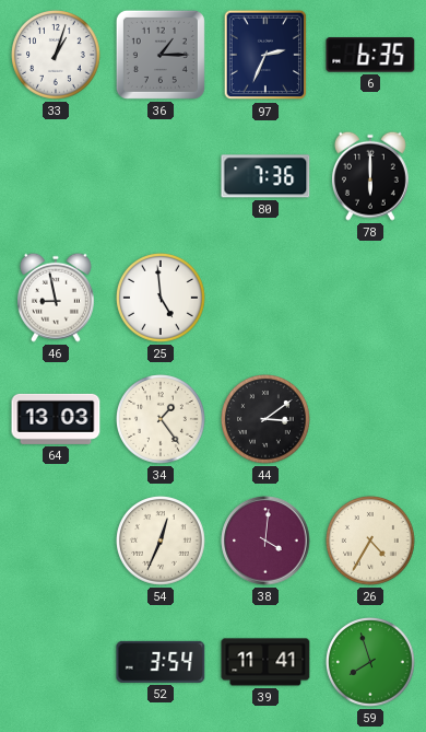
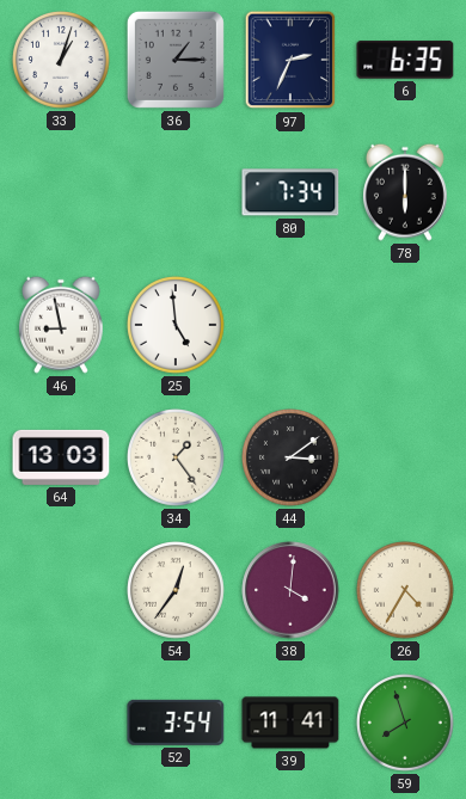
80: 7:36 -> 7:34 (290, 192)
54: 12:34 -> 12:36 (177, 591)
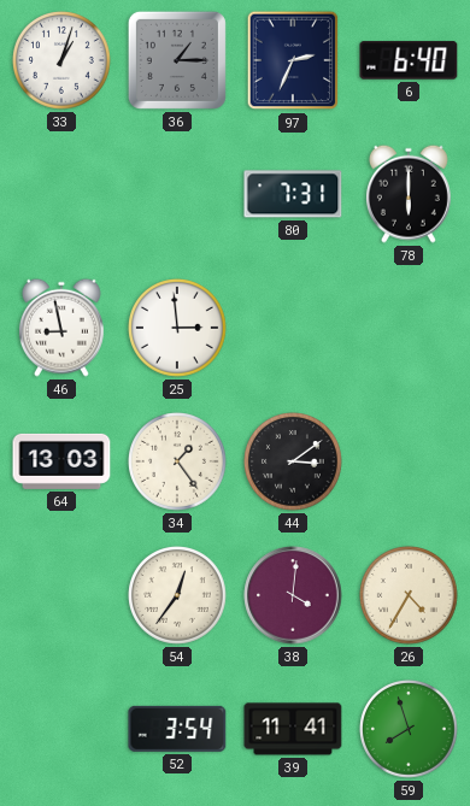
6: 6:35 -> 6:40 (409, 60)
80: 7:34 -> 7:31 (293, 194)
25: 4:59 -> 2:59 (178, 329)
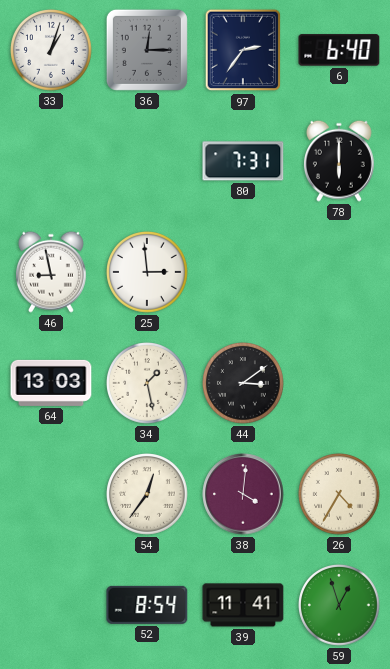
36: 1:15 -> 12:15 (147, 50)
97: 2:34 -> 2:36 (243, 50)
34: 1:24 -> 1:28 (148, 384)
52: 3:54 -> 8:54 (147, 605)
59: 7:57 -> 12:57 (340, 606)
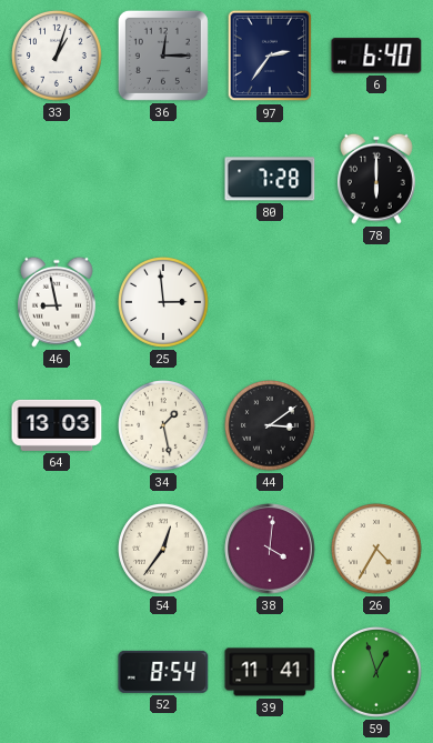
80: 7:31 -> 7:28 (270, 179)
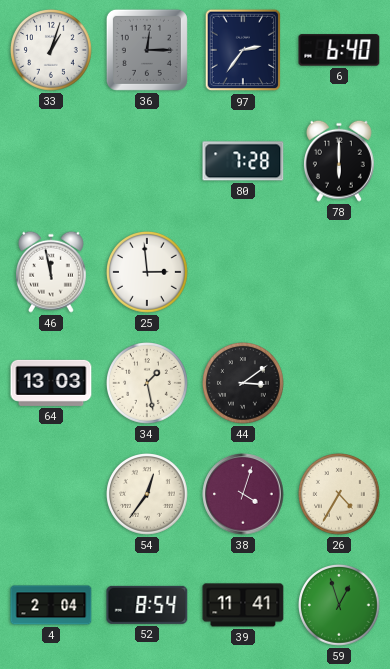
46: 8:58 -> 11:58 (51, 272)
38: 4:01 -> 4:03 (243, 494)
4: none -> 2:04 (51, 605)
